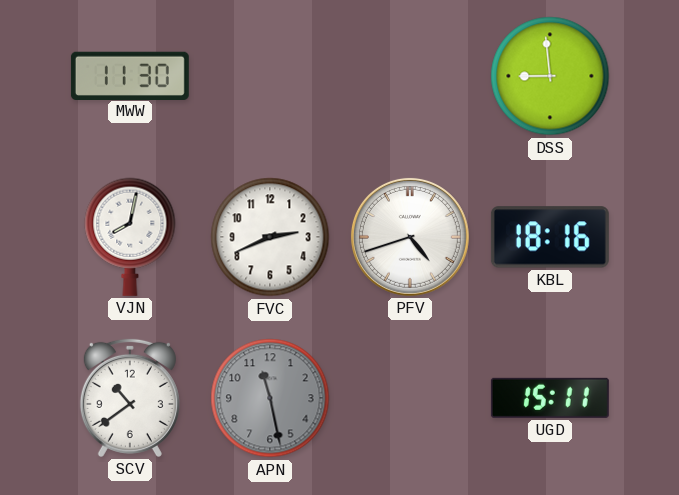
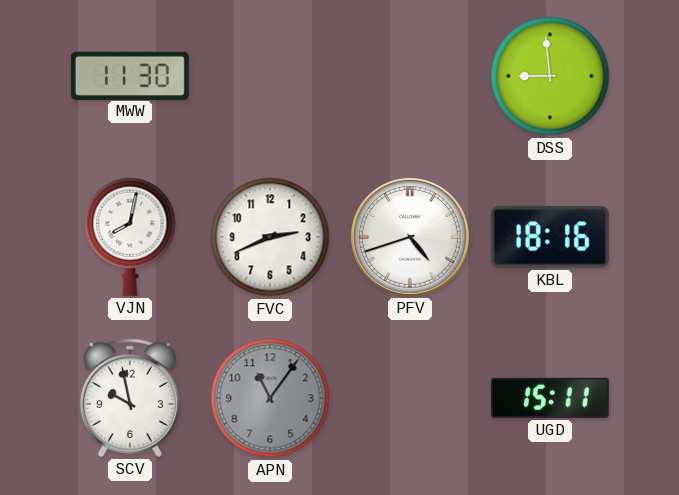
SCV: 10:39 -> 9:58 (130, 398)
APN: 11:28 -> 11:06 (270, 398)
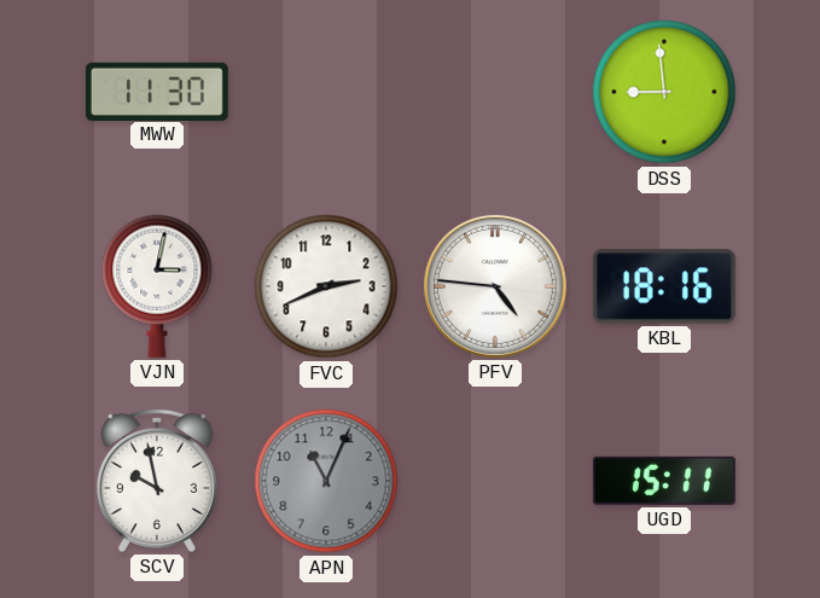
VJN: 8:02 -> 3:02 (157, 286)
PFV: 4:42 -> 4:46 (495, 286)
APN: 11:06 -> 11:04 (326, 481)
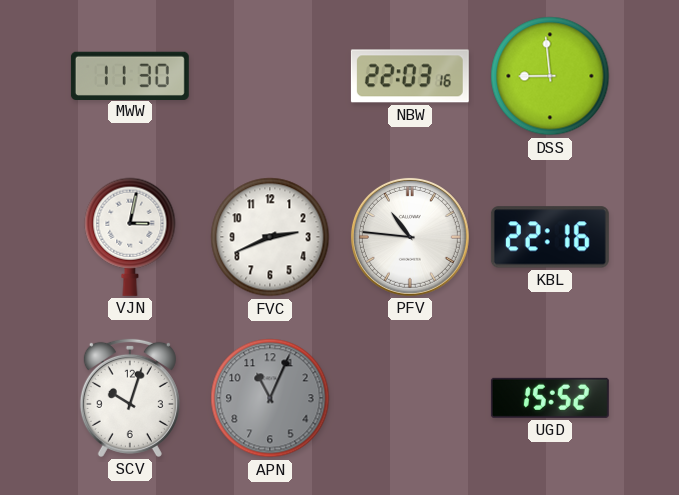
NBW: none -> 22:03 (410, 76)
PFV: 4:46 -> 10:46 (410, 237)
KBL: 18:16 -> 22:16 (550, 237)
SCV: 9:58 -> 10:03 (130, 398)
UGD: 15:11 -> 15:52 (550, 398)
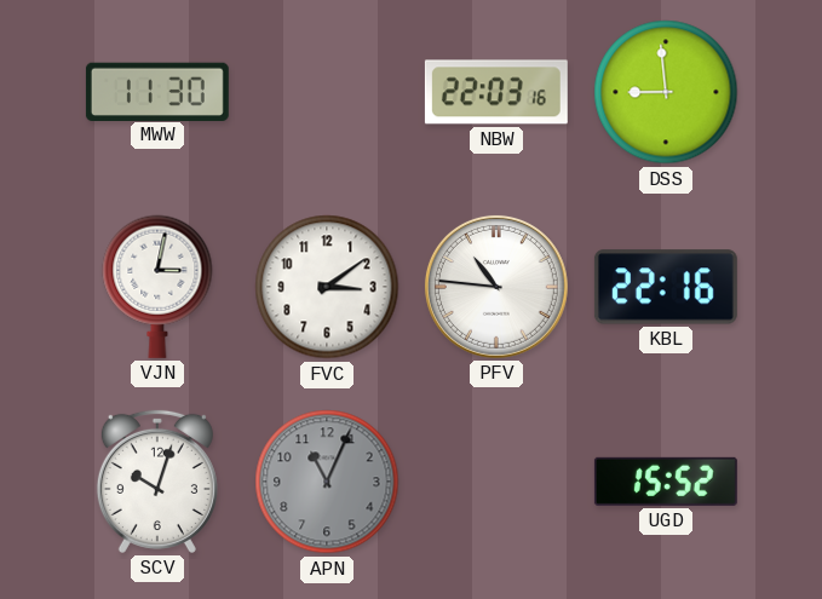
FVC: 2:41 -> 3:09 (327, 287)
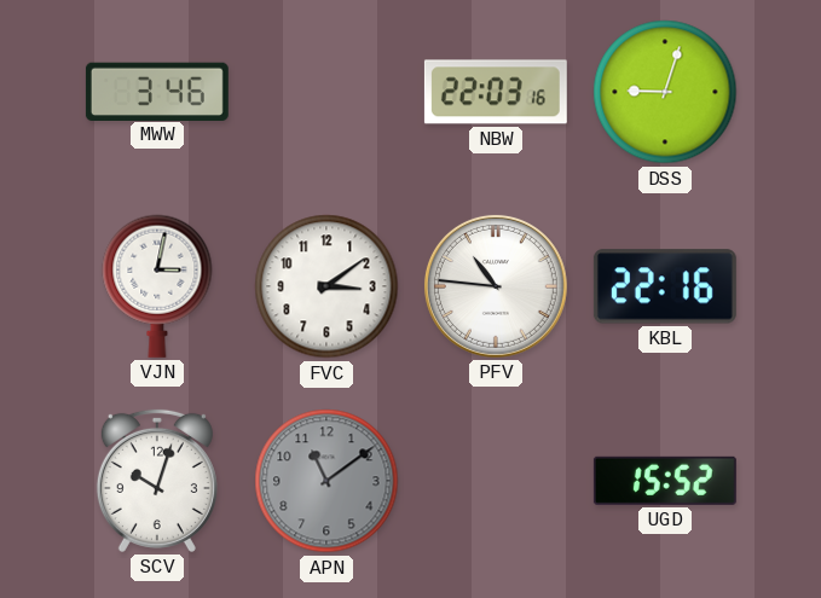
MWW: 11:30 -> 3:46 (157, 91)
DSS: 8:59 -> 9:03 (665, 92)
APN: 11:04 -> 11:09 (326, 481)
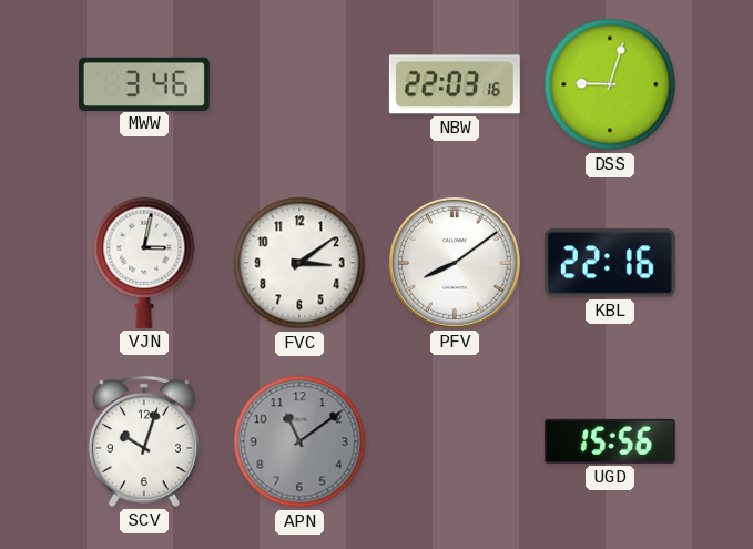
PFV: 10:46 -> 8:09 (455, 263)
UGD: 15:52 -> 15:56 (610, 441)
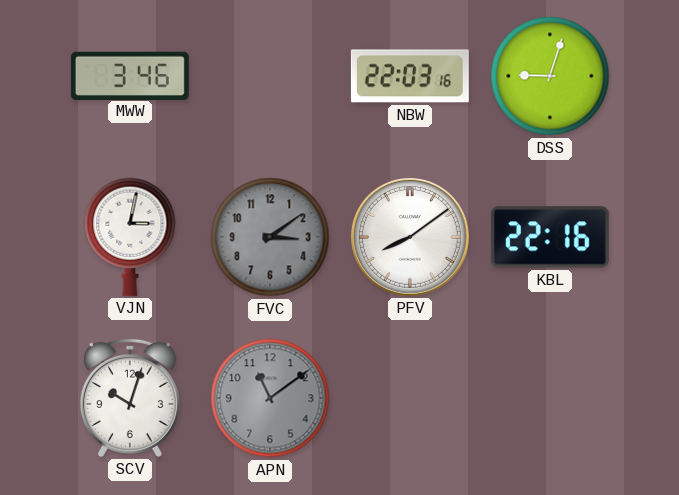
FVC dial: white -> grey (270, 237)
UGD: 15:56 -> none (610, 441)
